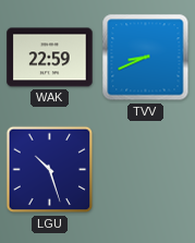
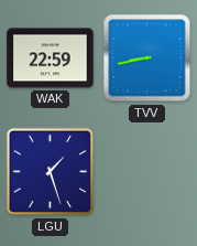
TVV: 8:41 -> 8:43 (147, 58)
LGU: 10:27 -> 1:27 (51, 172)
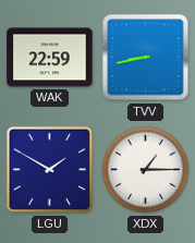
LGU: 1:27 -> 1:50 (50, 170)
XDX: none -> 1:15 (146, 170)
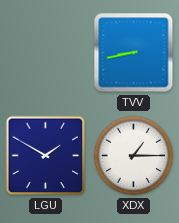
WAK: 22:59 -> none (50, 58)
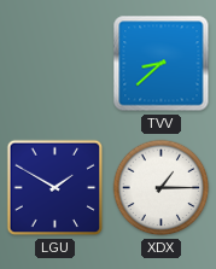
TVV: 8:43 -> 8:38 (162, 64)
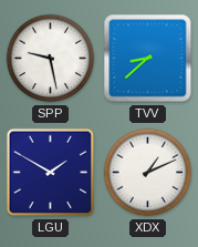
SPP: none -> 9:28 (51, 59)
XDX: 1:15 -> 1:11 (148, 173)
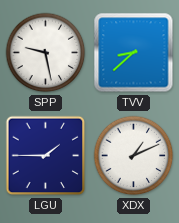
LGU: 1:50 -> 1:45 (46, 156)
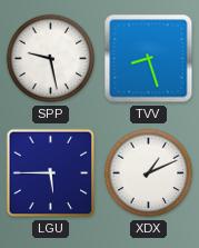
TVV: 8:38 -> 8:27 (149, 59)
LGU: 1:45 -> 5:45 (51, 173)
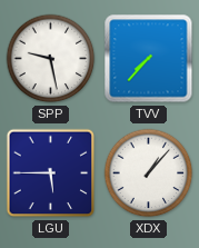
TVV: 8:27 -> 7:37 (149, 59)
XDX: 1:11 -> 1:07 (149, 173)
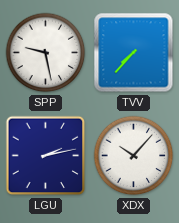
LGU: 5:45 -> 2:13 (46, 156)
XDX: 1:07 -> 10:07 (134, 156)
